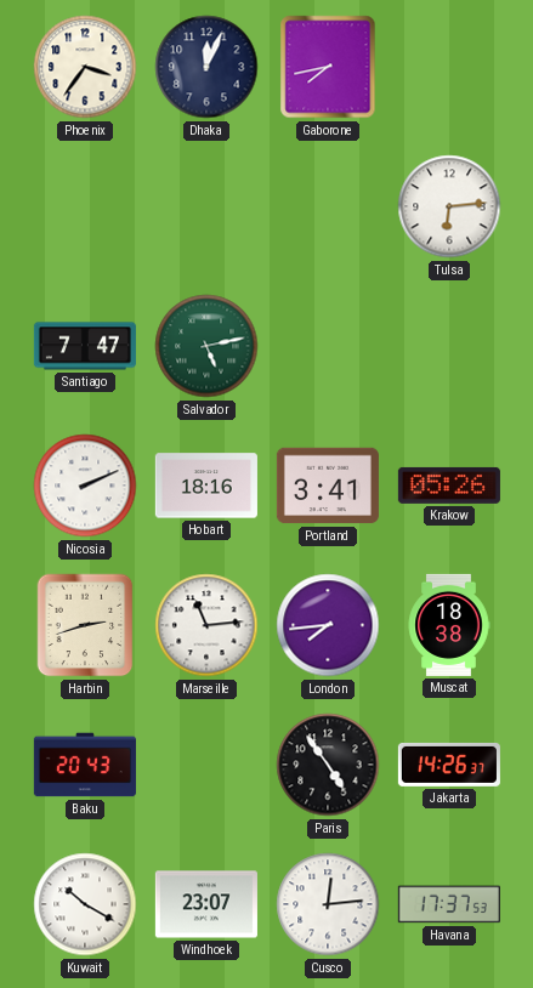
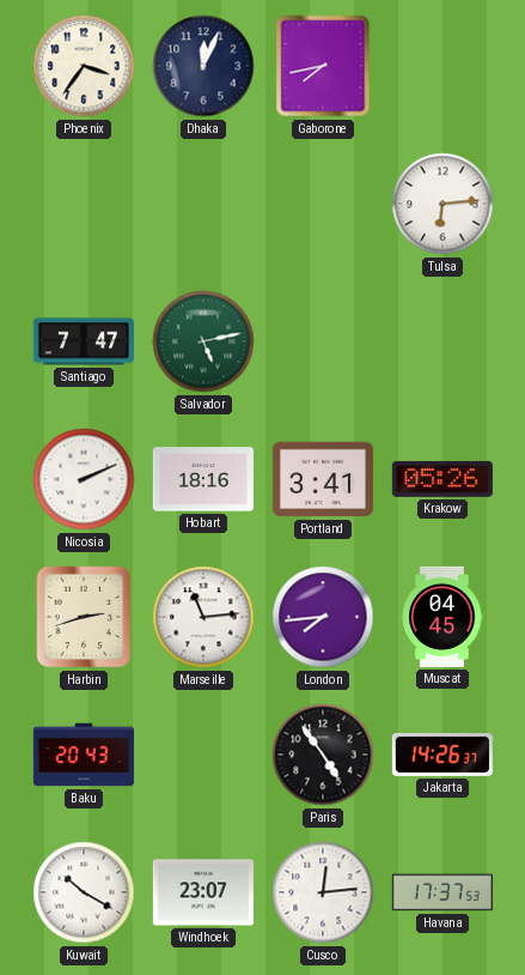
Muscat: 18:38 -> 04:45 (442, 617)
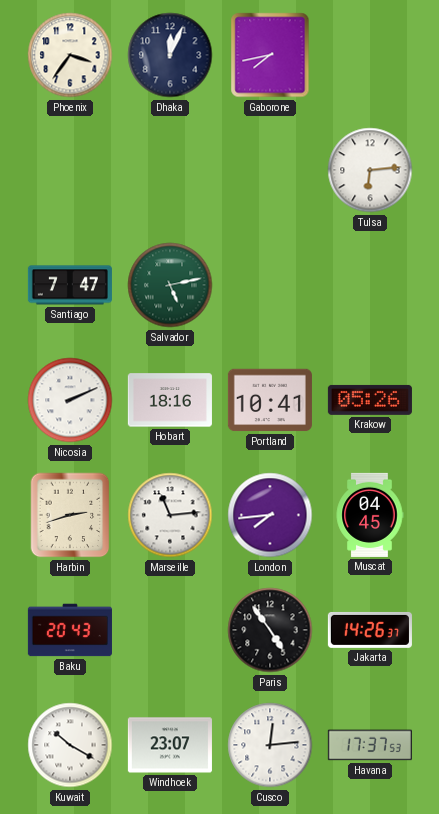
Portland: 3:41 -> 10:41 (270, 400)
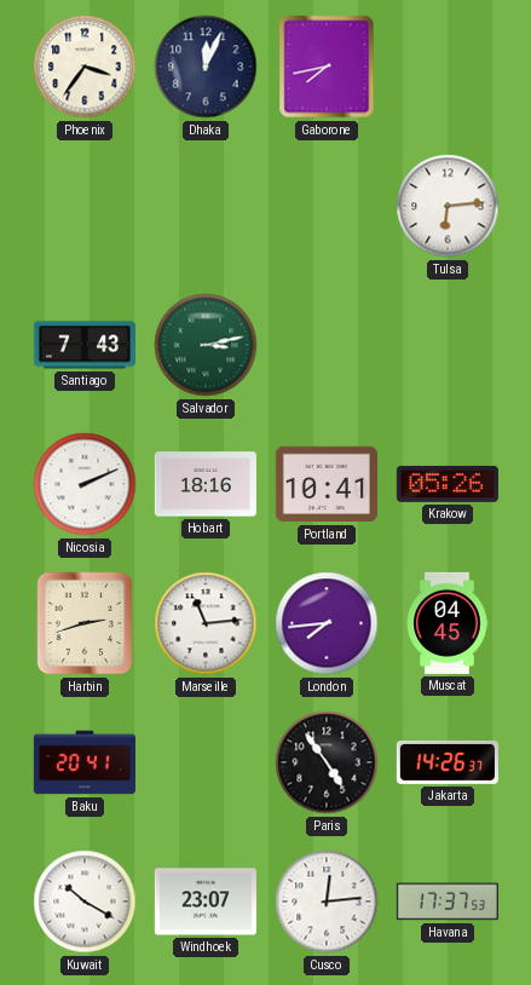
Santiago: 7:47 -> 7:43 (85, 345)
Salvador: 5:13 -> 3:13 (206, 345)
Baku: 20:43 -> 20:41 (85, 762)
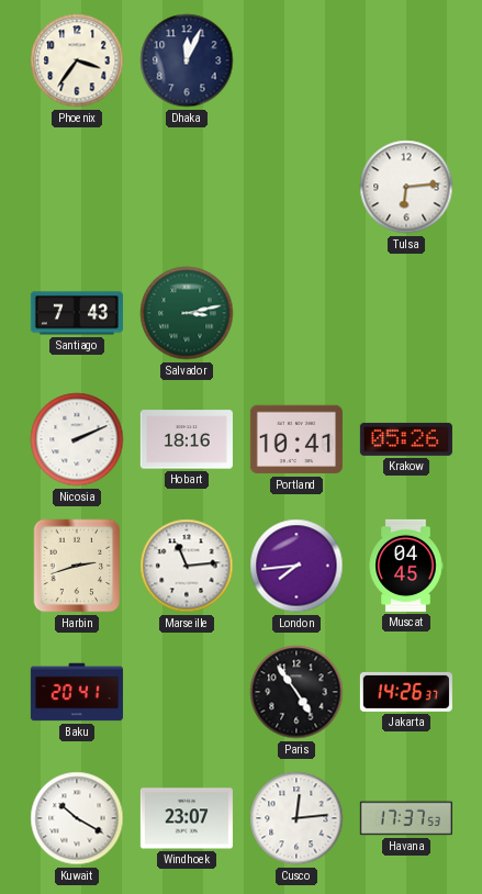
Gaborone: 7:43 -> none (327, 67)
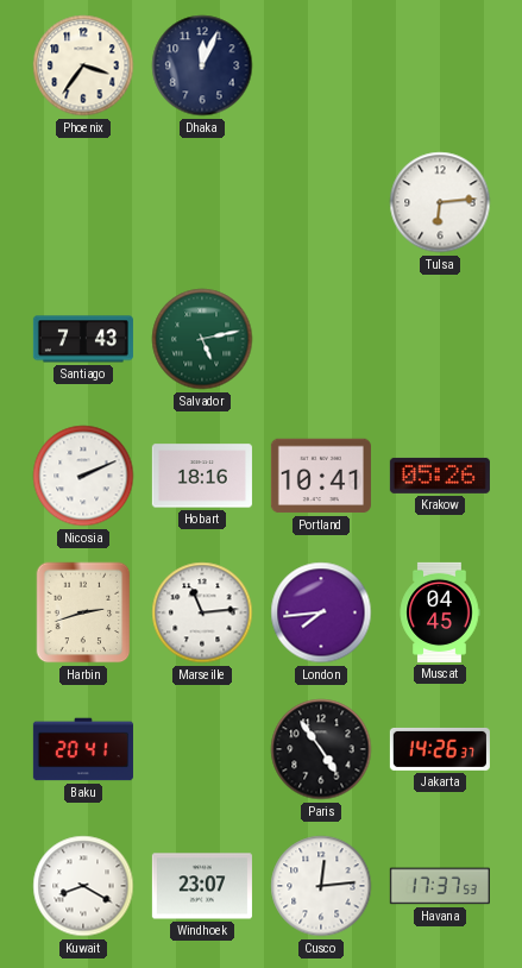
Salvador: 3:13 -> 5:13 (202, 339)
Kuwait: 10:20 -> 8:20 (83, 886)
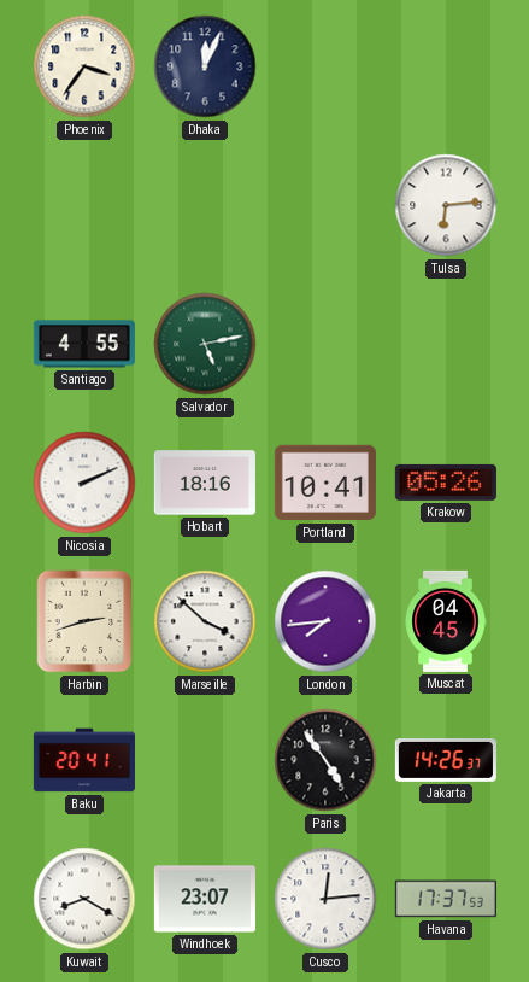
Santiago: 7:43 -> 4:55 (84, 344)
Marseille: 11:14 -> 3:52 (205, 621)
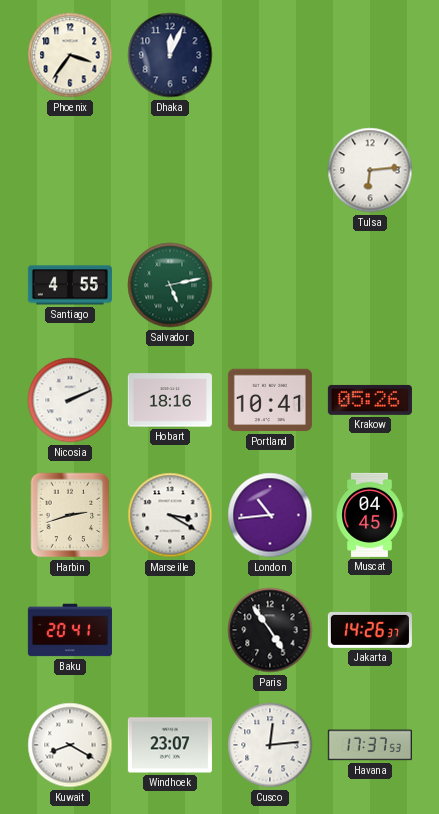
Marseille: 3:52 -> 3:20 (170, 515)
London: 7:44 -> 10:44 (270, 515)
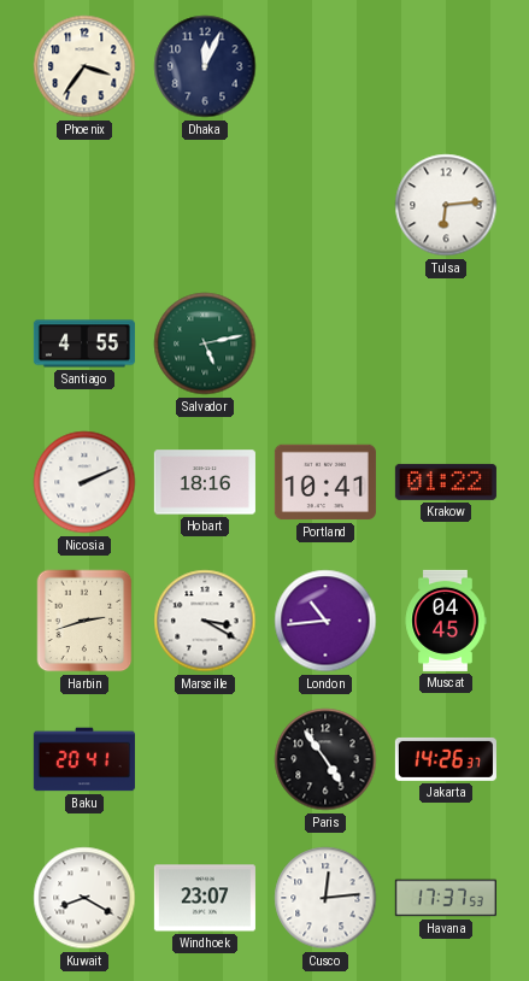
Krakow: 05:26 -> 01:22 (446, 482)
